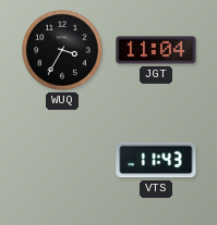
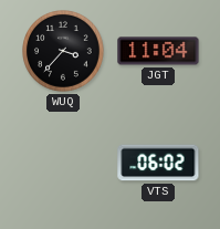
WUQ: 3:35 -> 3:37 (64, 52)
VTS: 11:43 -> 06:02 (158, 163)
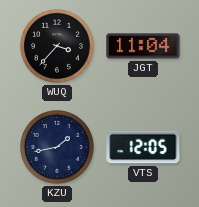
KZU: none -> 1:43 (58, 148)
VTS: 06:02 -> 12:05 (143, 147)
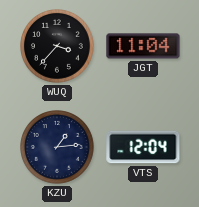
KZU: 1:43 -> 1:14 (58, 148)
VTS: 12:05 -> 12:04 (143, 147)
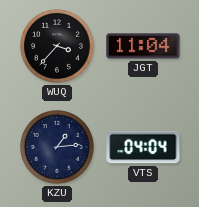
VTS: 12:04 -> 04:04 (143, 147)
